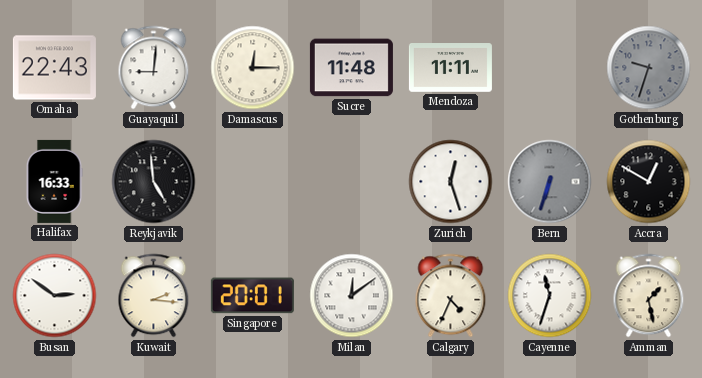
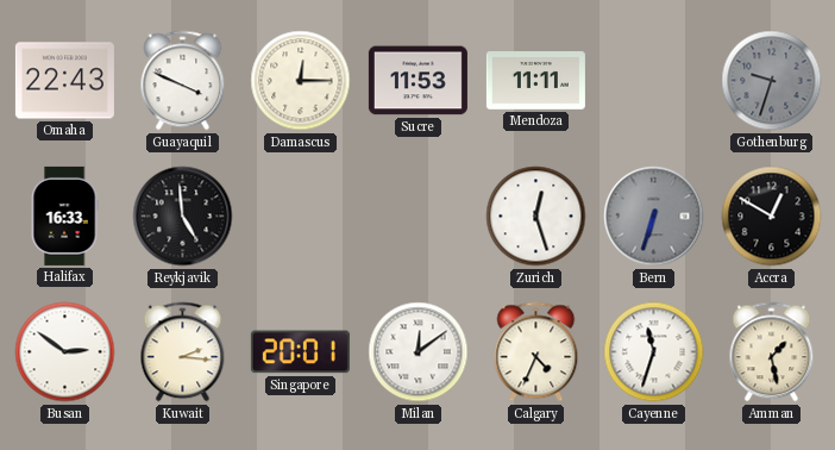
Guayaquil: 9:01 -> 3:49 (183, 81)
Sucre: 11:48 -> 11:53 (417, 81)
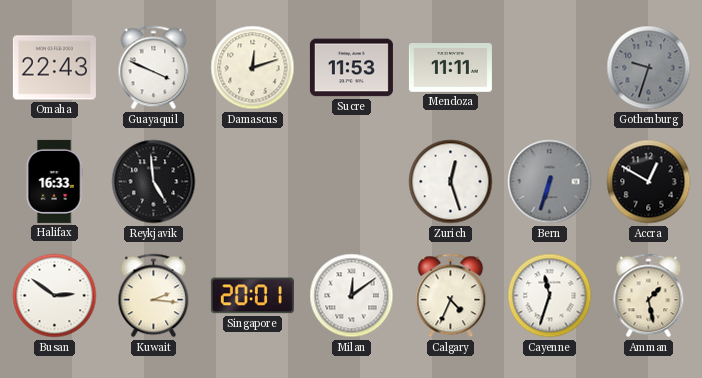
Damascus: 12:15 -> 12:12 (253, 68)
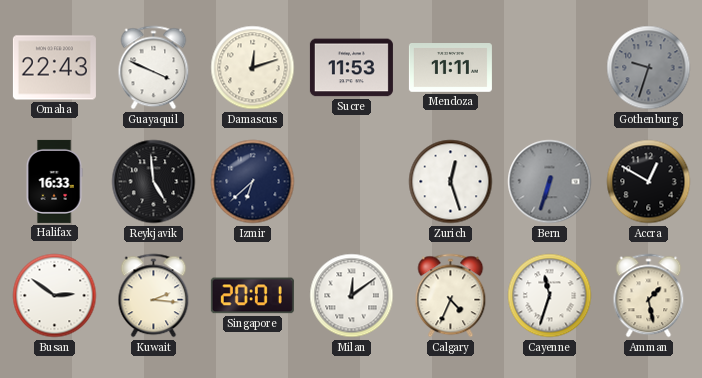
Izmir: none -> 6:38 (253, 182)
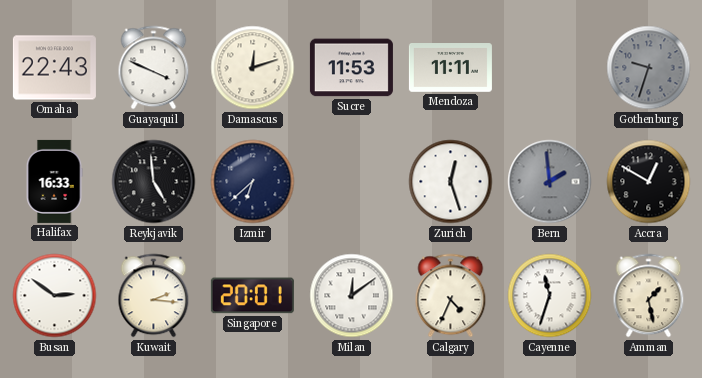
Bern: 6:33 -> 1:59 (550, 182)
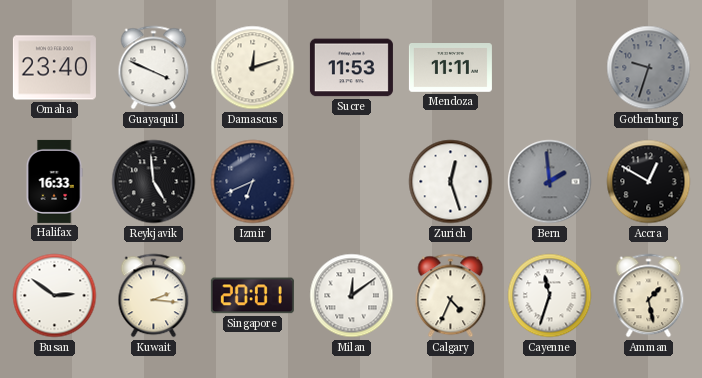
Omaha: 22:43 -> 23:40 (54, 68)
Izmir: 6:38 -> 6:41 (253, 182)
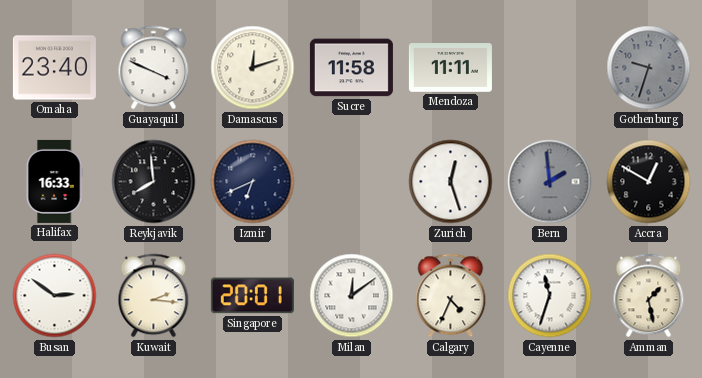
Sucre: 11:53 -> 11:58 (351, 68)
Reykjavik: 4:59 -> 7:59 (154, 182)
